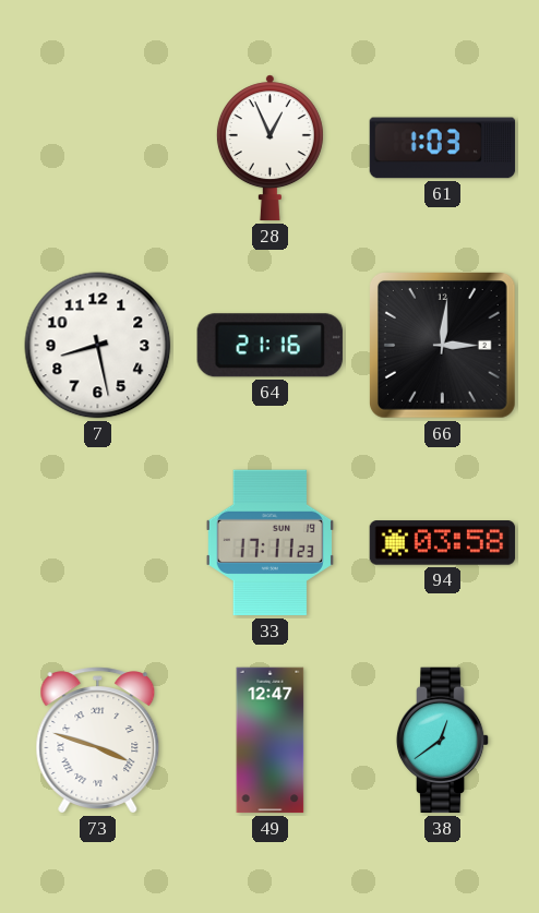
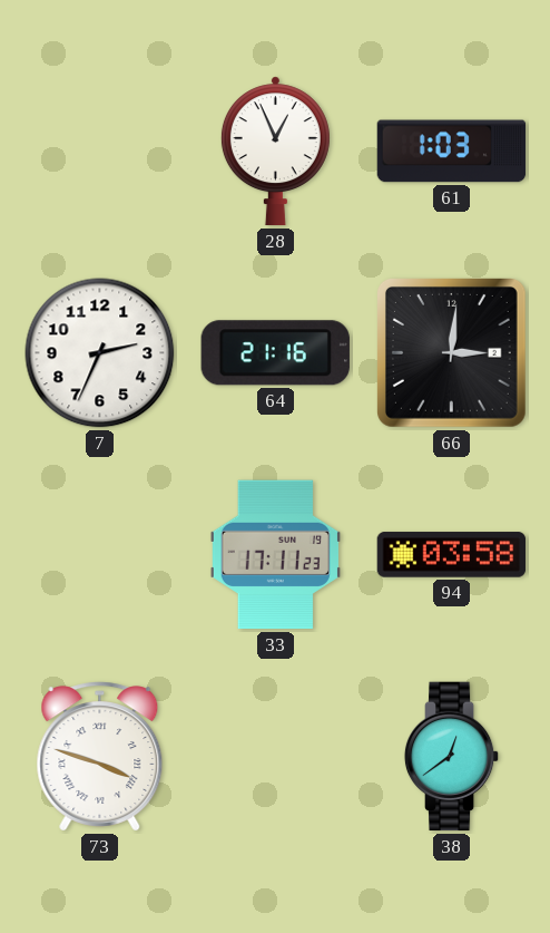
7: 8:28 -> 2:34 (100, 353)
49: 12:47 -> none (271, 741)
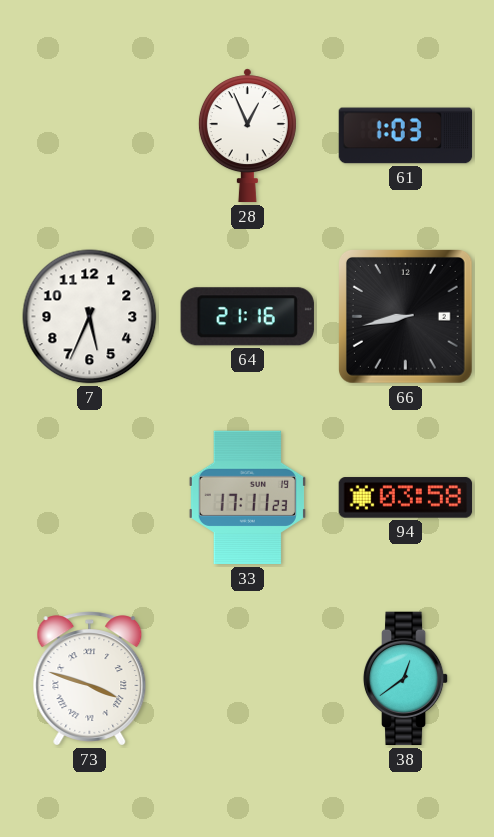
7: 2:34 -> 5:34 (90, 317)
66: 3:01 -> 8:43 (405, 316)
